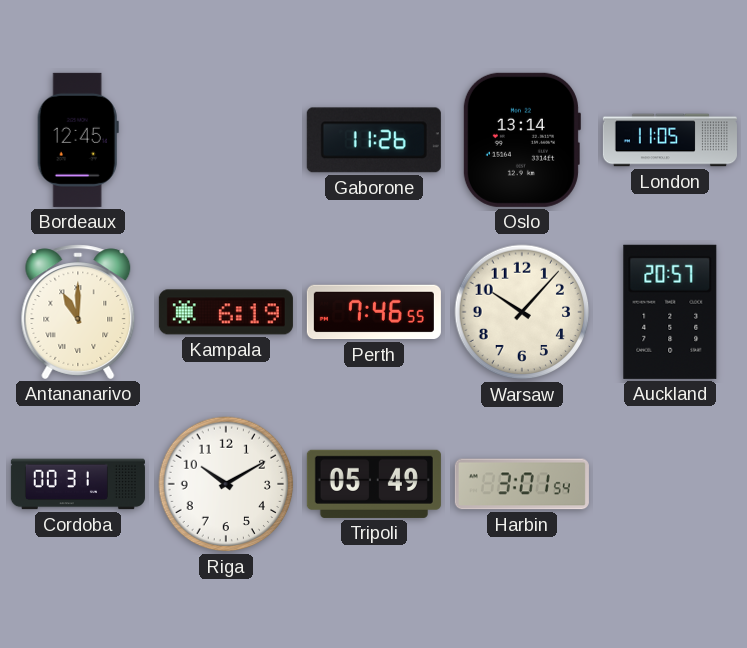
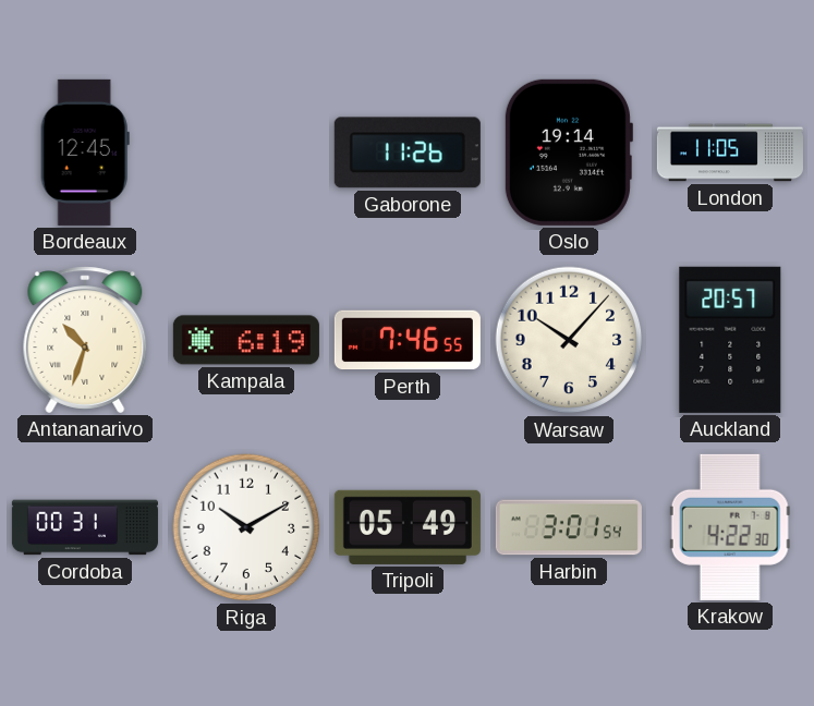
Oslo: 13:14 -> 19:14 (568, 153)
Antananarivo: 11:00 -> 10:33 (85, 340)
Krakow: none -> 4:22 (730, 527)
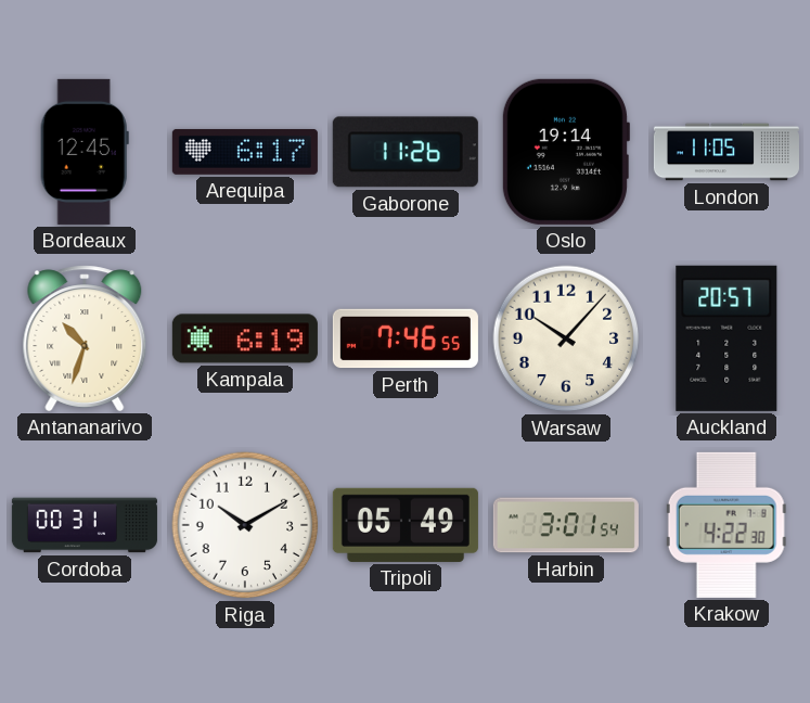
Arequipa: none -> 6:17 (245, 152)
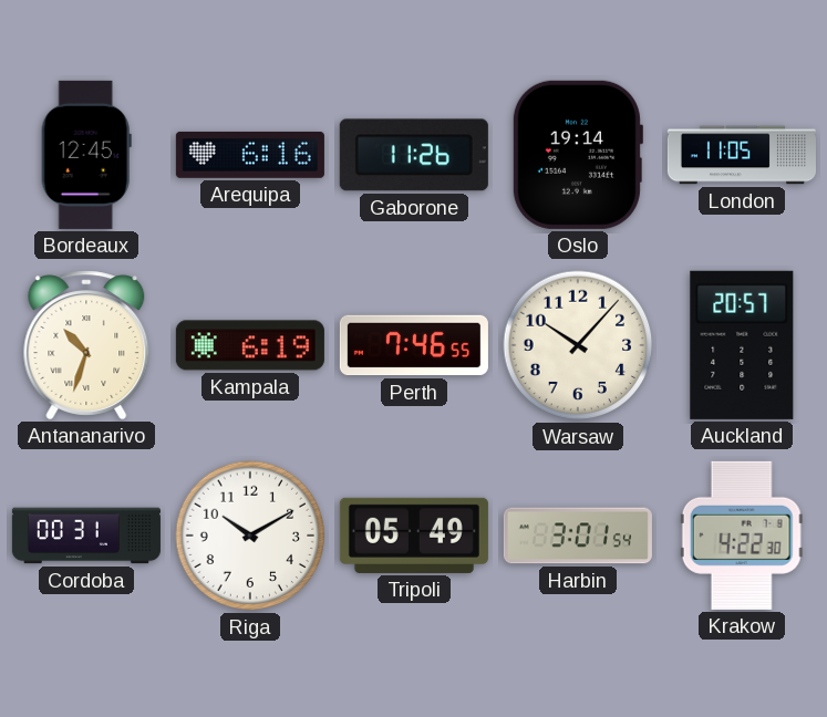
Arequipa: 6:17 -> 6:16 (250, 155)
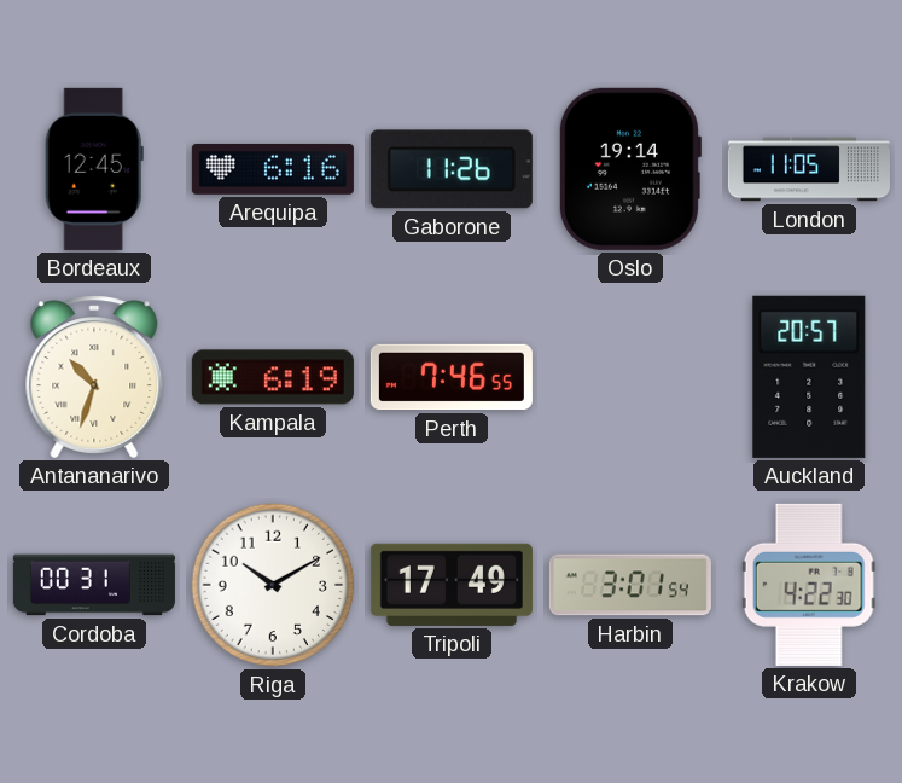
Warsaw: 10:07 -> none (578, 345)
Tripoli: 05:49 -> 17:49 (452, 585)
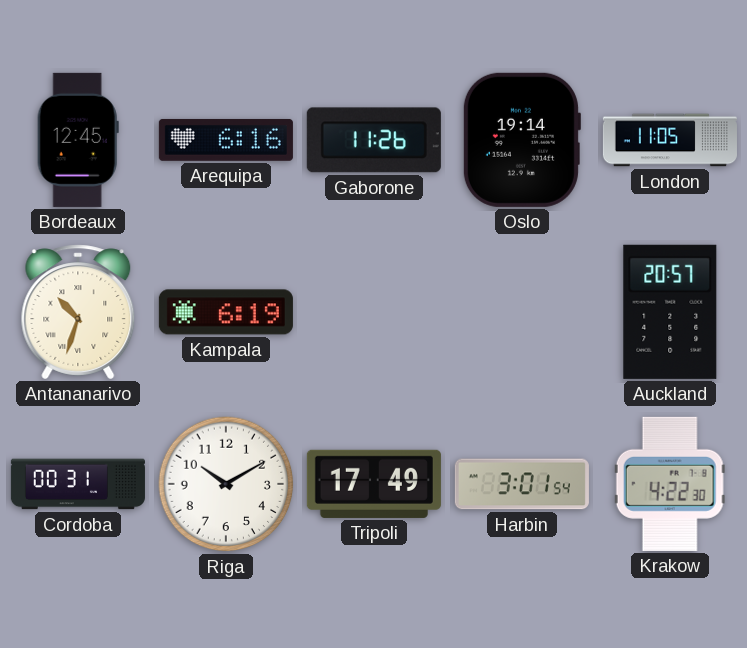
Perth: 7:46 -> none (452, 377)
